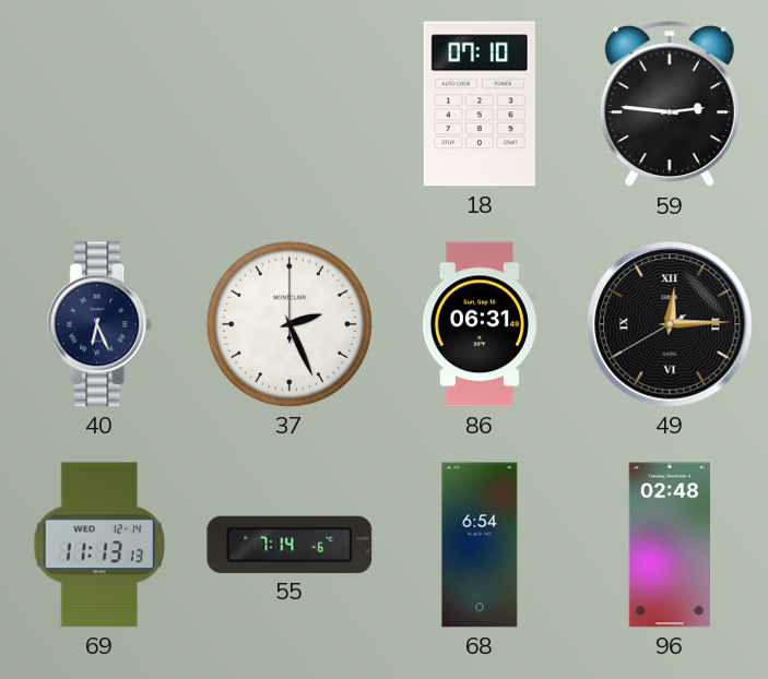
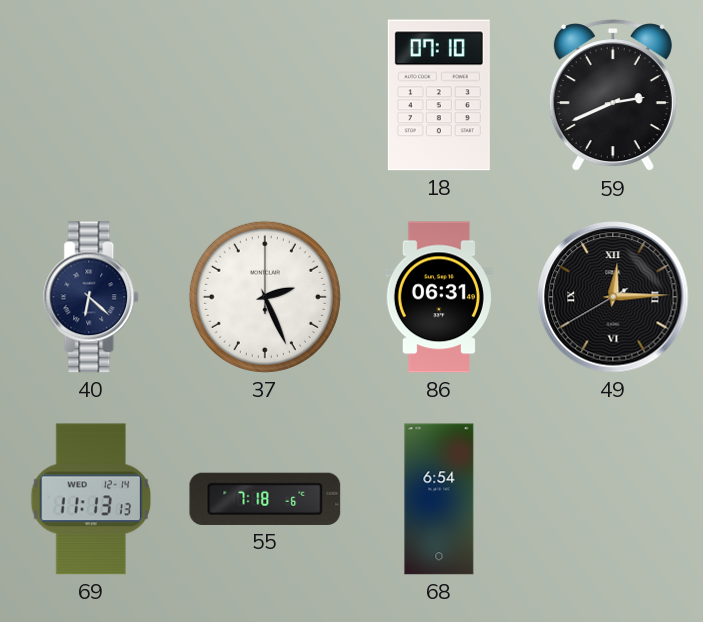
59: 2:46 -> 2:41 (613, 96)
40: 6:26 -> 6:22 (92, 297)
55: 7:14 -> 7:18 (265, 499)
96: 02:48 -> none (669, 545)
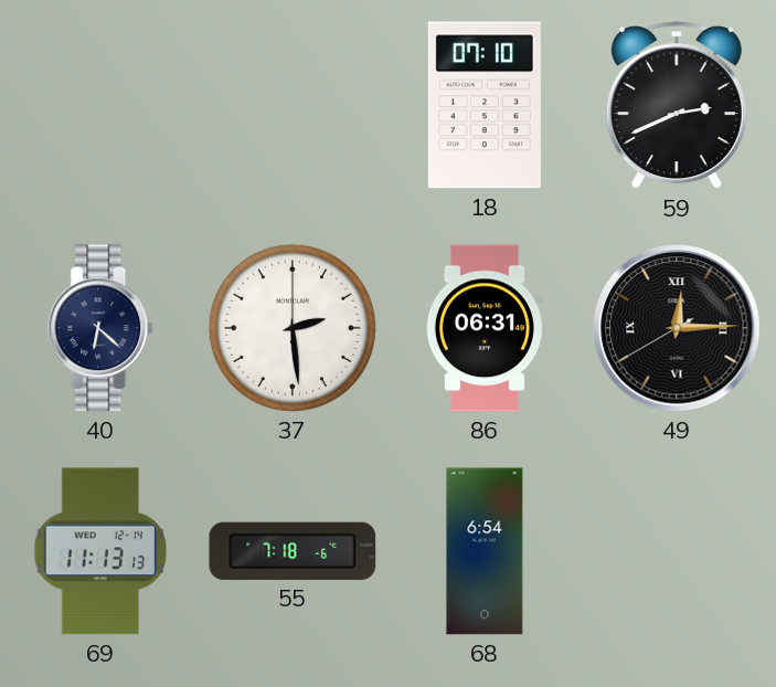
37: 2:26 -> 2:29 (293, 328)
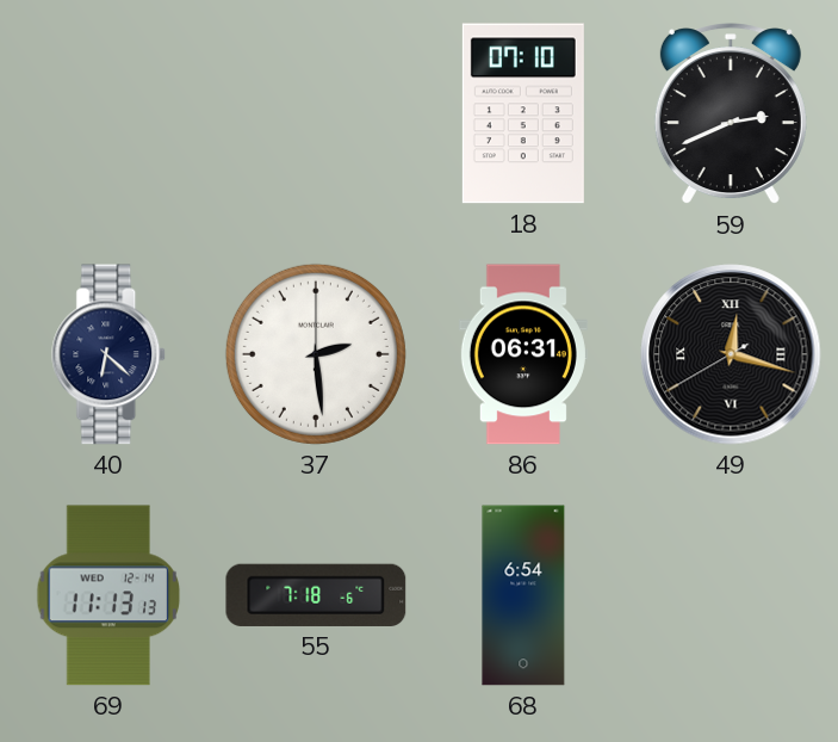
49: 12:14 -> 12:17 (731, 354)
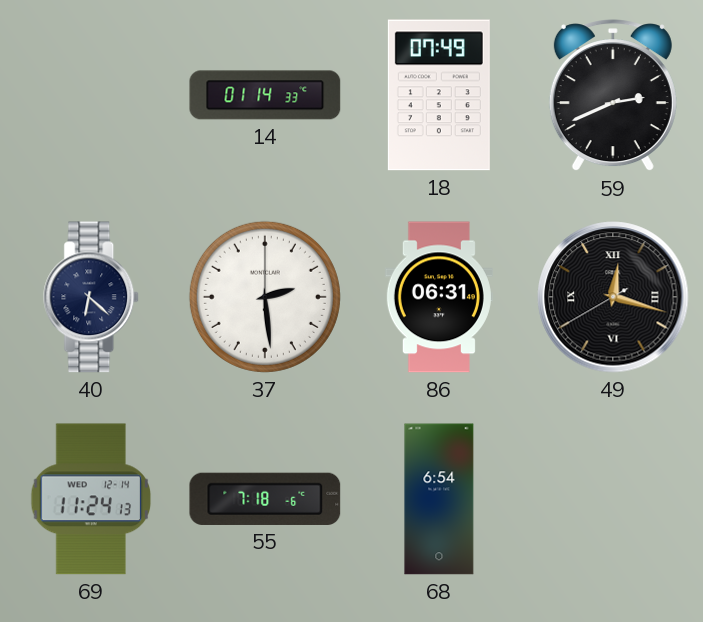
14: none -> 01:14 (265, 95)
18: 07:10 -> 07:49 (439, 95)
69: 11:13 -> 11:24 (91, 499)
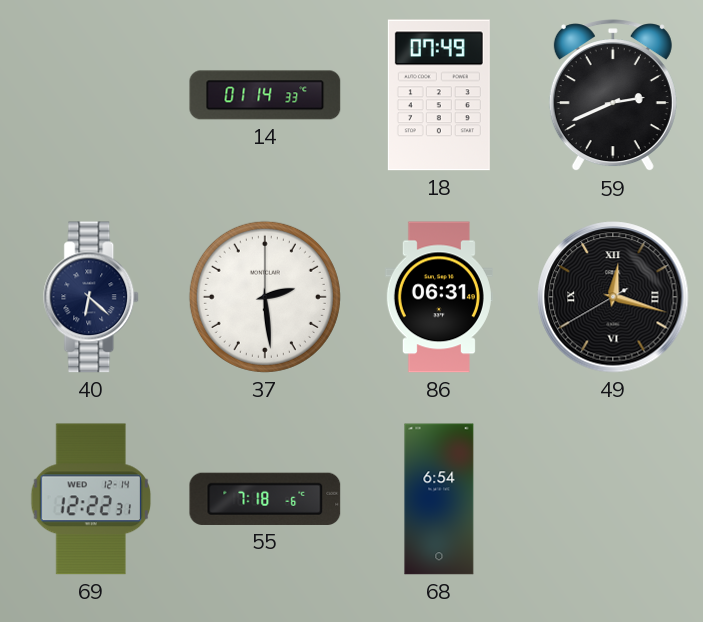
69: 11:24 -> 12:22 (91, 499)
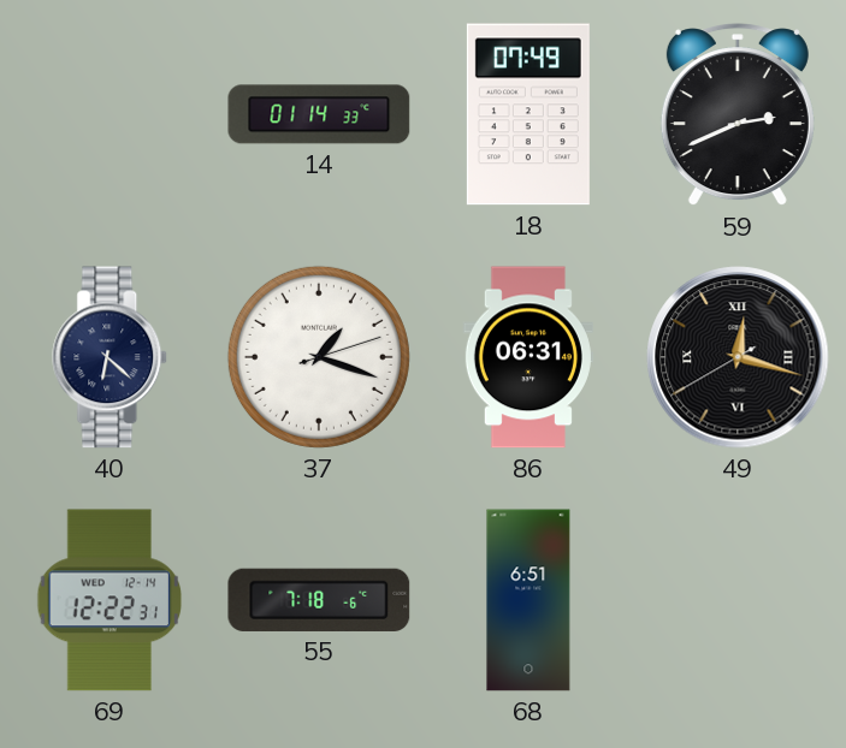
37: 2:29 -> 1:18 (319, 357)
68: 6:54 -> 6:51 (528, 600)
